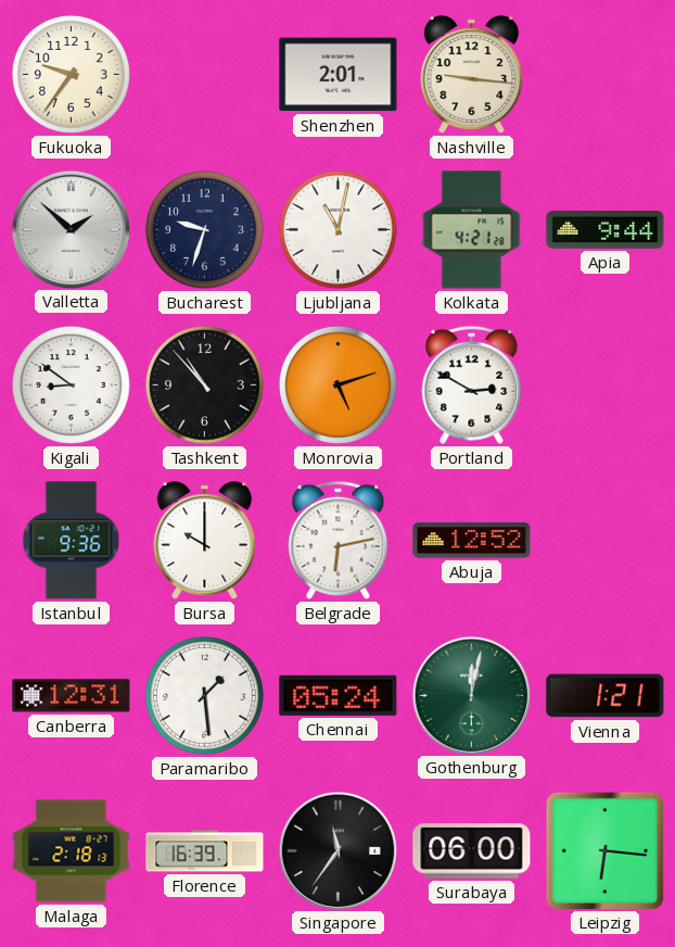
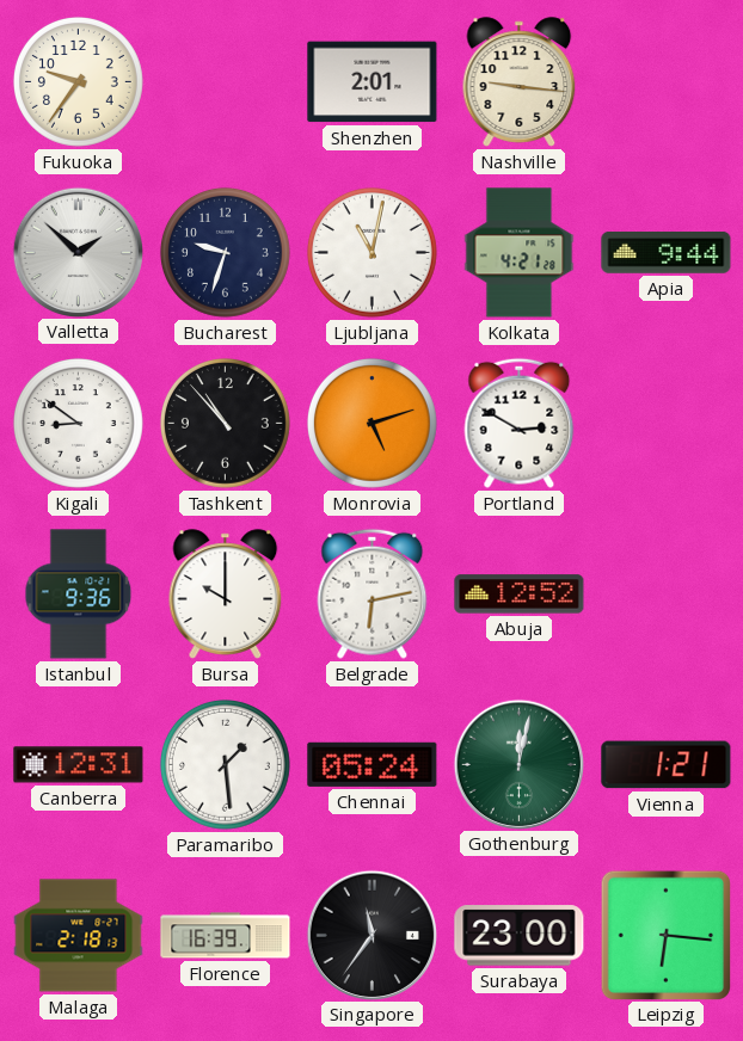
Surabaya: 06:00 -> 23:00 (520, 936)
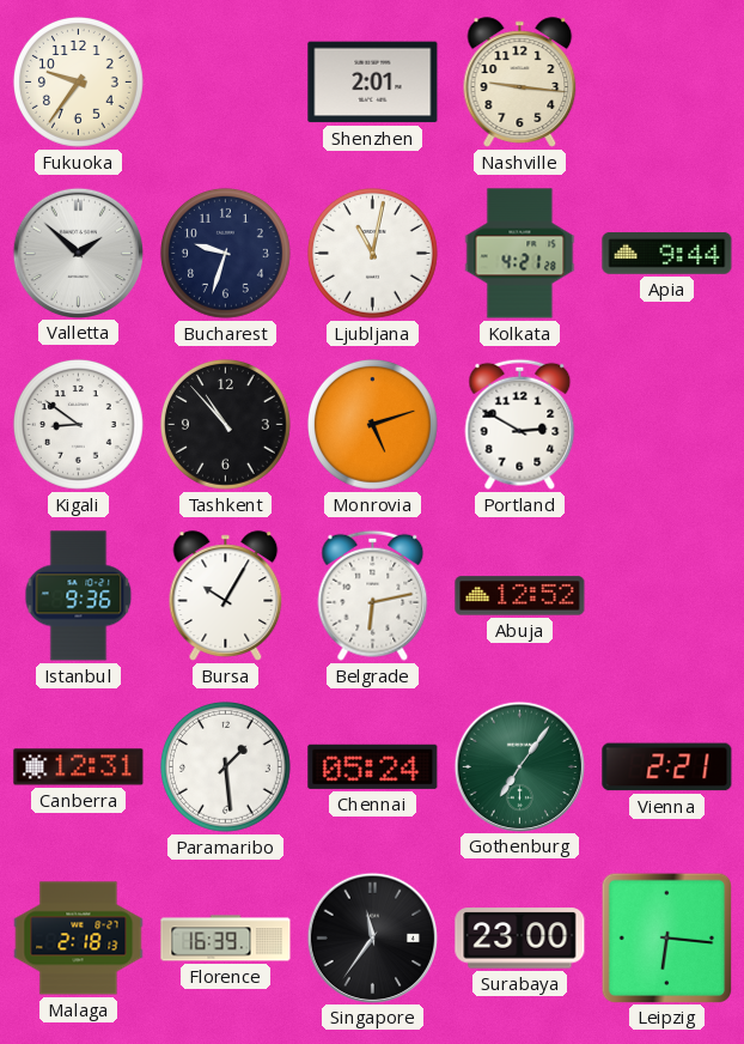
Bursa: 10:00 -> 10:05 (226, 596)
Gothenburg: 12:02 -> 7:06 (519, 766)
Vienna: 1:21 -> 2:21 (667, 767)
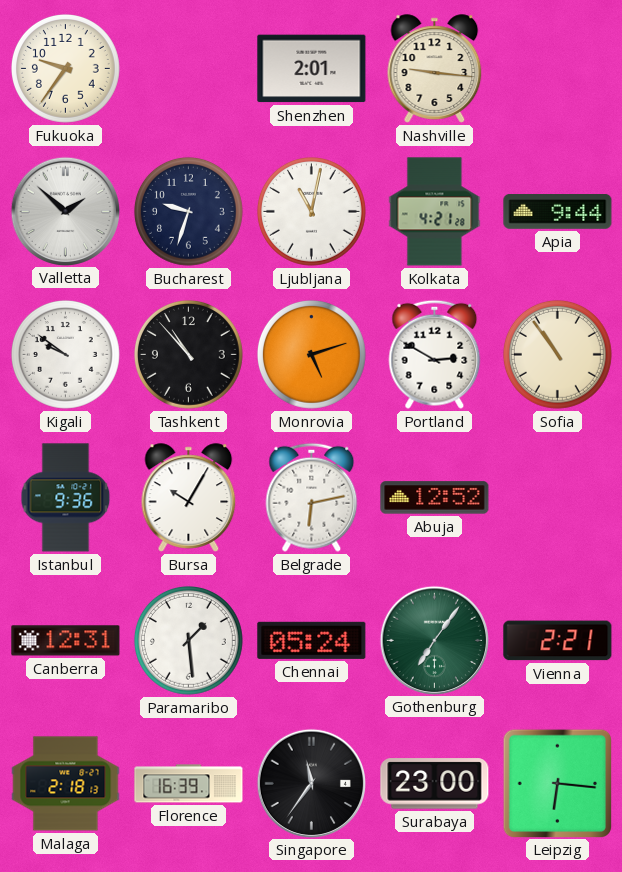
Kigali: 8:51 -> 9:51 (65, 354)
Sofia: none -> 10:54 (557, 354)
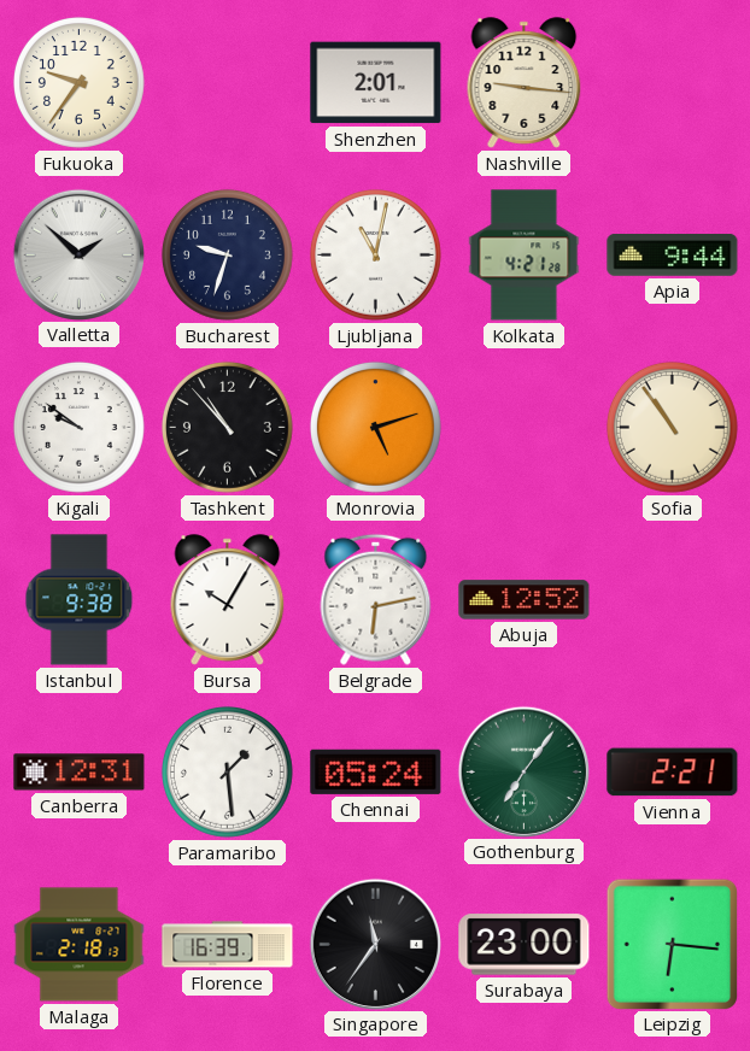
Portland: 2:50 -> none (435, 354)
Istanbul: 9:36 -> 9:38 (80, 600)
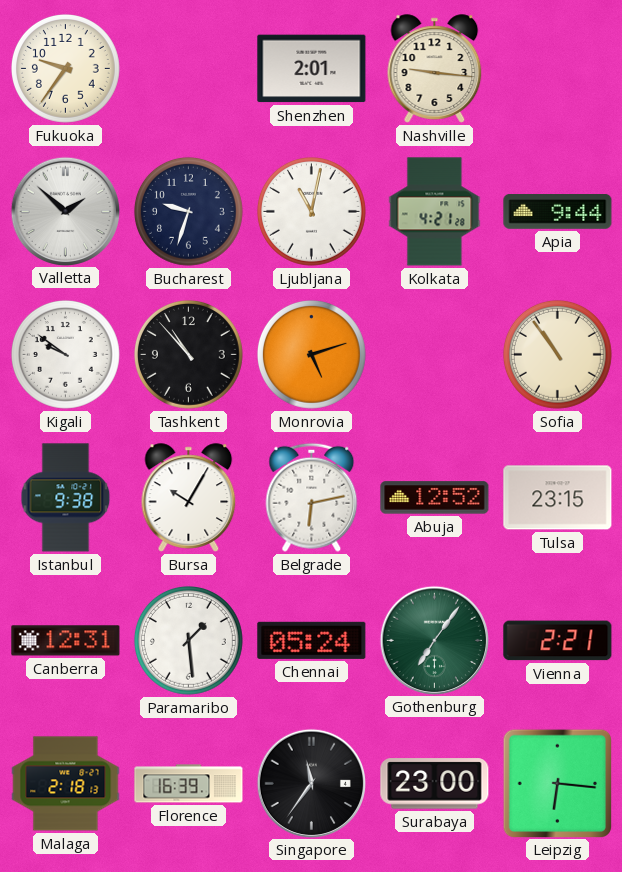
Tulsa: none -> 23:15 (558, 498)
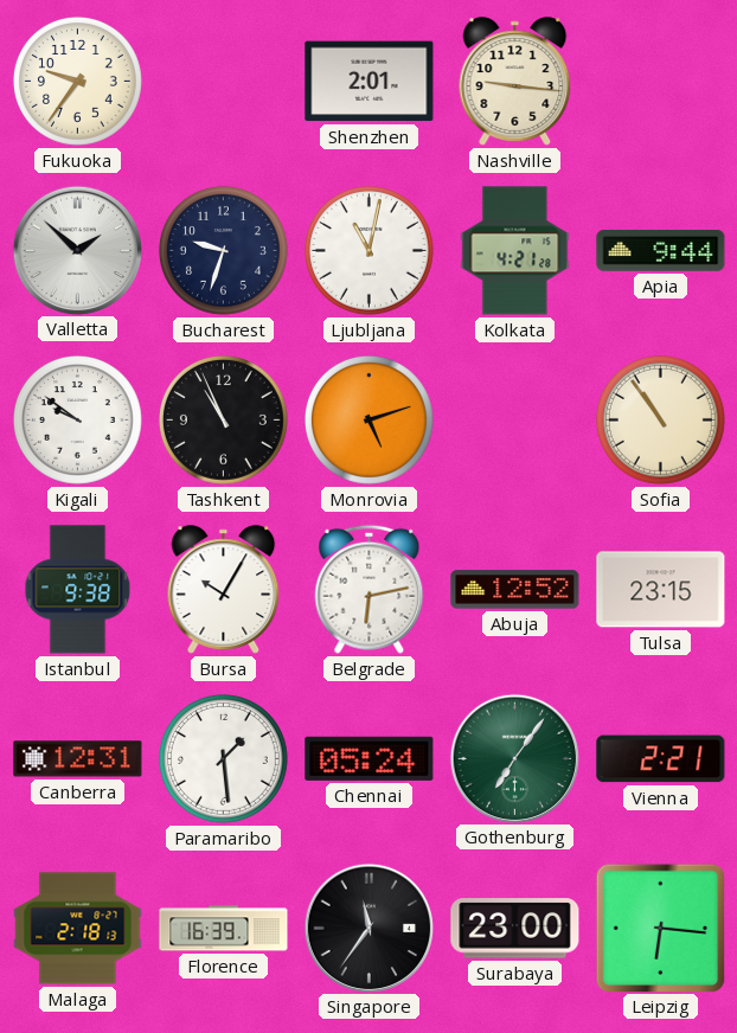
Tashkent: 10:53 -> 10:56 (223, 419)
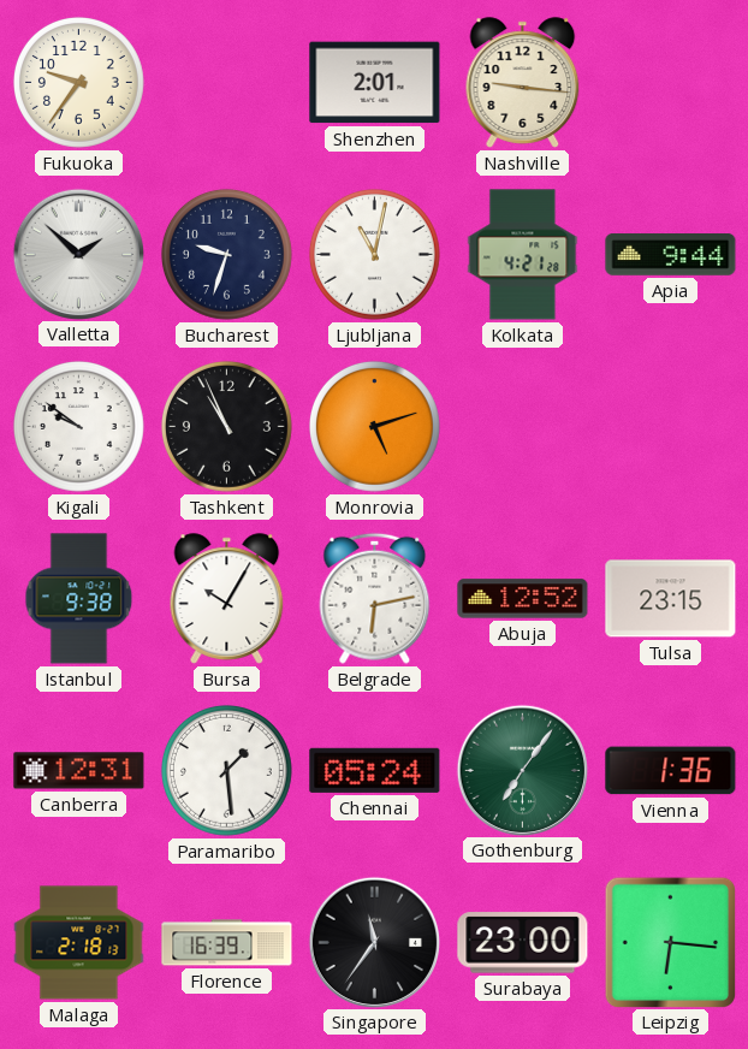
Sofia: 10:54 -> none (660, 419)
Vienna: 2:21 -> 1:36 (671, 771)
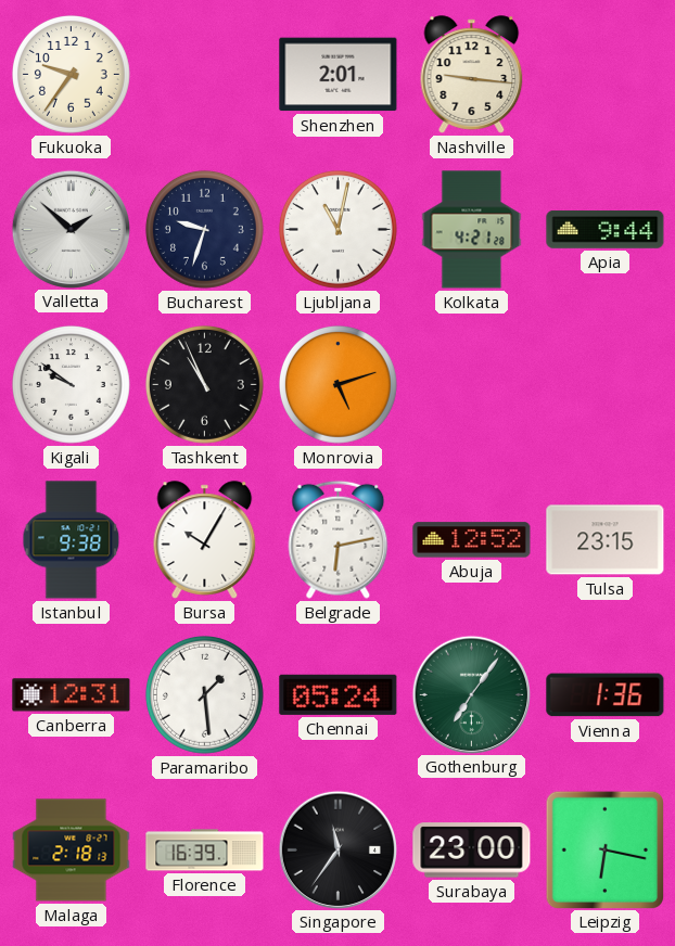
Leipzig: 6:16 -> 6:17 (604, 849)
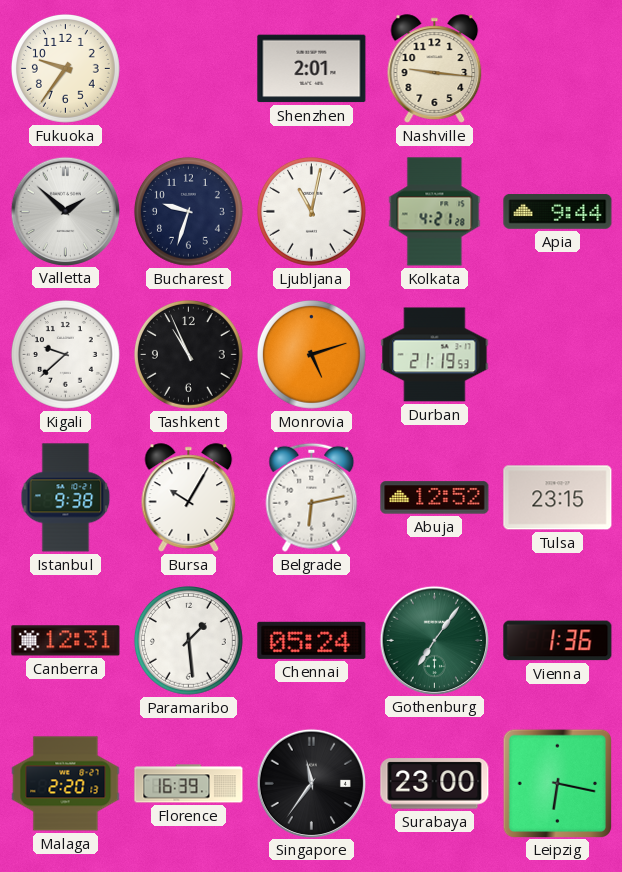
Kigali: 9:51 -> 9:38 (65, 354)
Durban: none -> 21:19 (435, 355)
Malaga: 2:18 -> 2:20 (66, 784)
